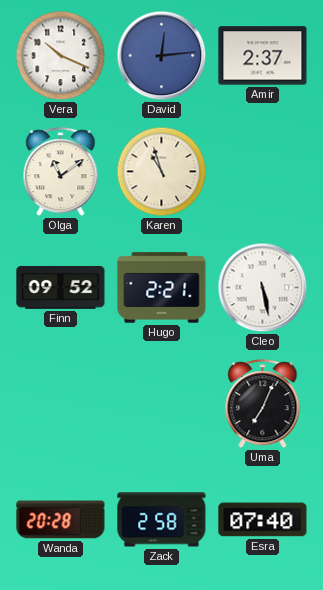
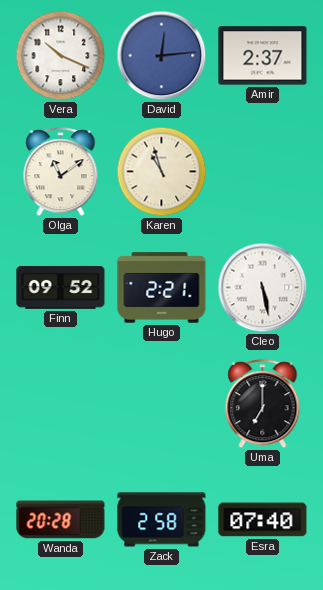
Uma: 7:04 -> 7:00 (263, 404)
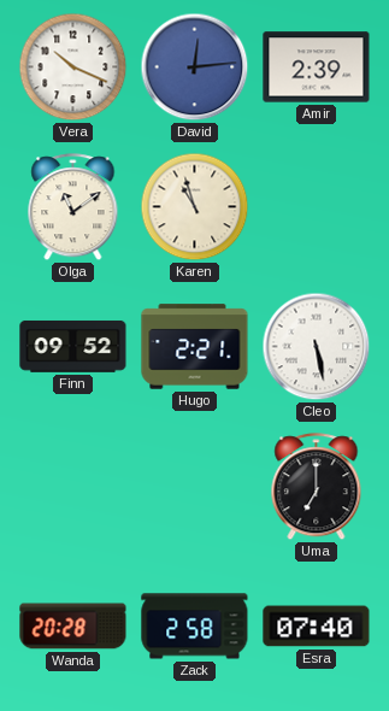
Amir: 2:37 -> 2:39 (317, 67)
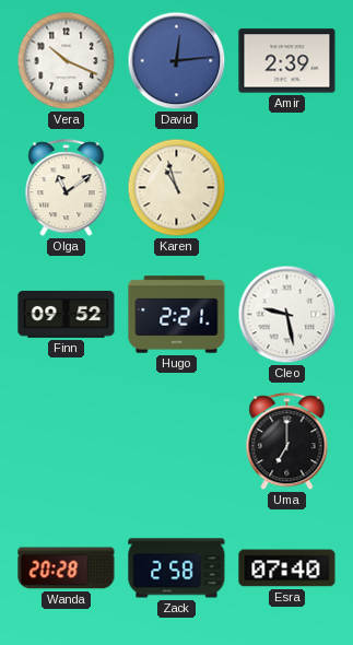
Cleo: 5:28 -> 9:28 (287, 315)
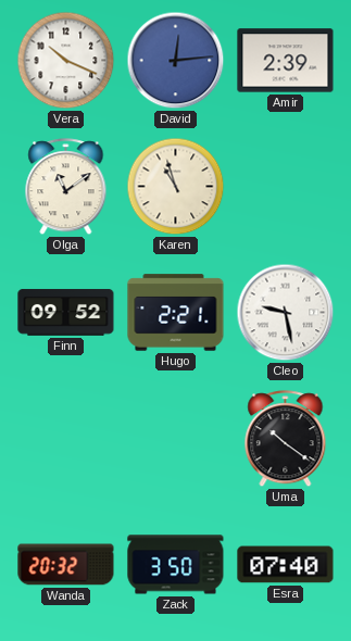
Uma: 7:00 -> 10:21 (286, 439)
Wanda: 20:28 -> 20:32 (66, 565)
Zack: 2:58 -> 3:50 (176, 565)
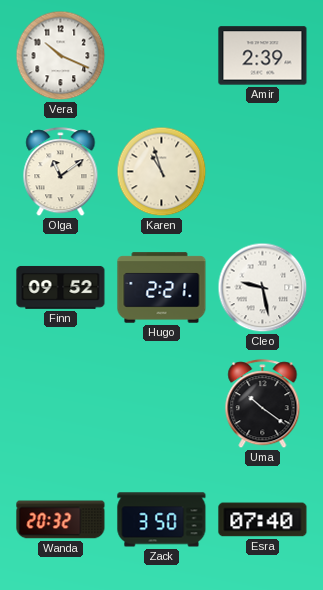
David: 12:14 -> none (176, 61)
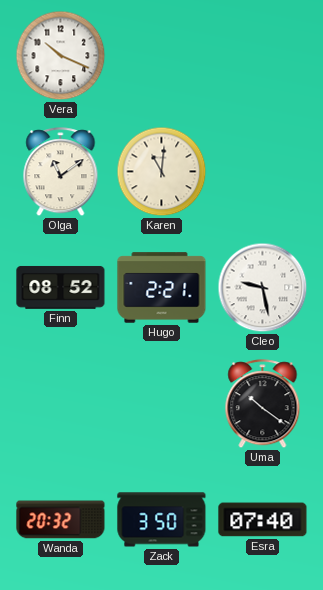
Amir: 2:39 -> none (263, 56)
Karen: 10:57 -> 11:01 (162, 172)
Finn: 09:52 -> 08:52 (61, 288)
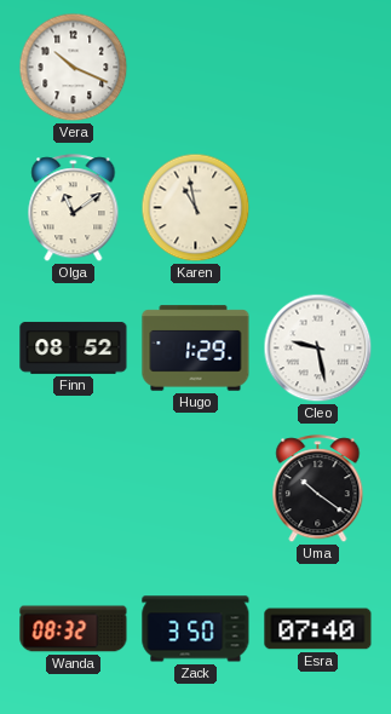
Karen: 11:01 -> 10:58 (196, 208)
Hugo: 2:21 -> 1:29 (196, 349)
Wanda: 20:32 -> 08:32 (74, 629)
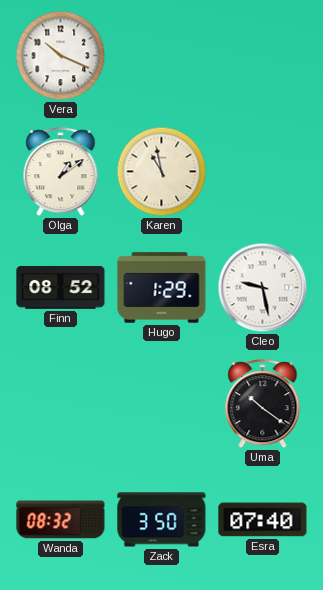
Olga: 11:09 -> 1:09 (61, 172)
